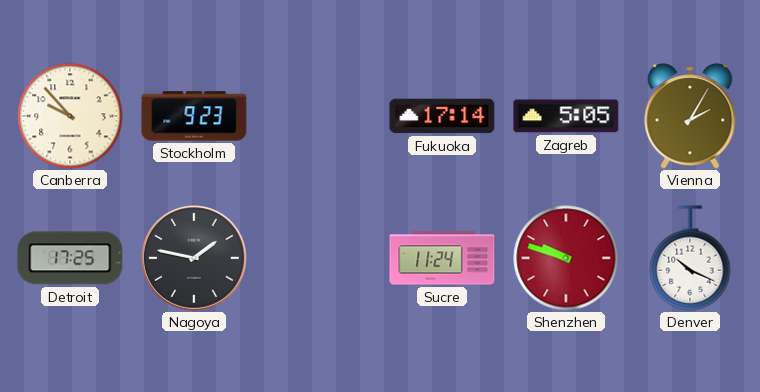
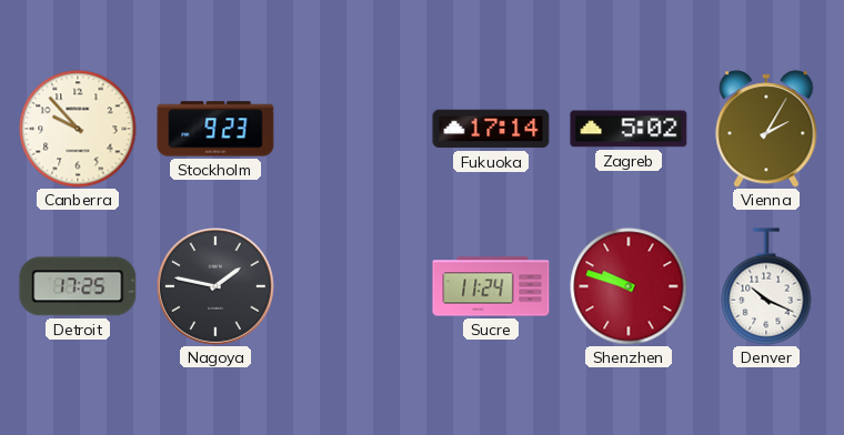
Zagreb: 5:05 -> 5:02 (629, 129)
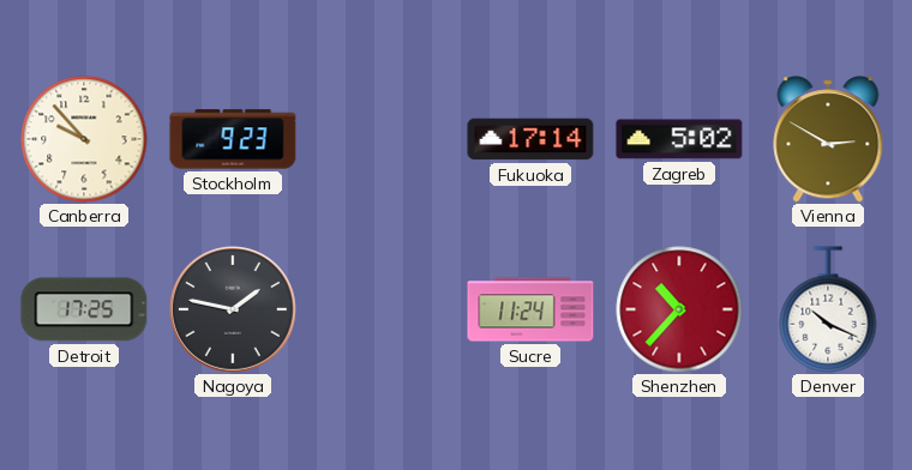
Vienna: 2:05 -> 2:50 (828, 139)
Shenzhen: 9:48 -> 10:37 (679, 309)
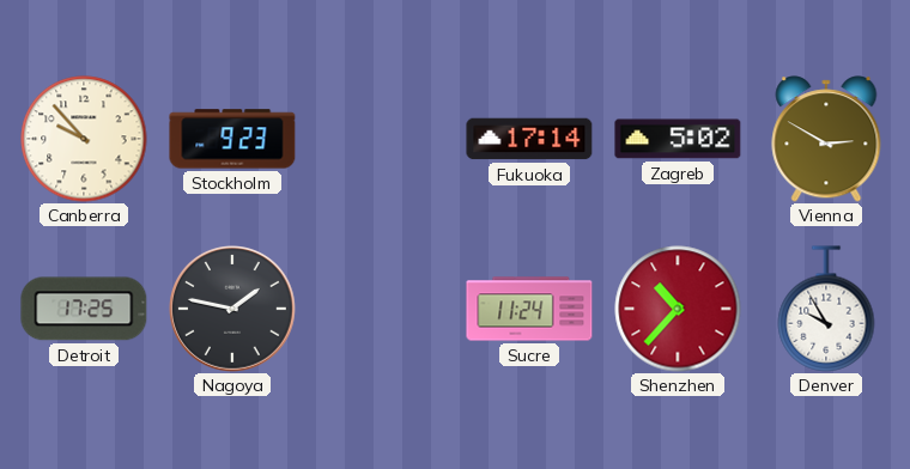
Denver: 10:19 -> 9:55 (826, 309)
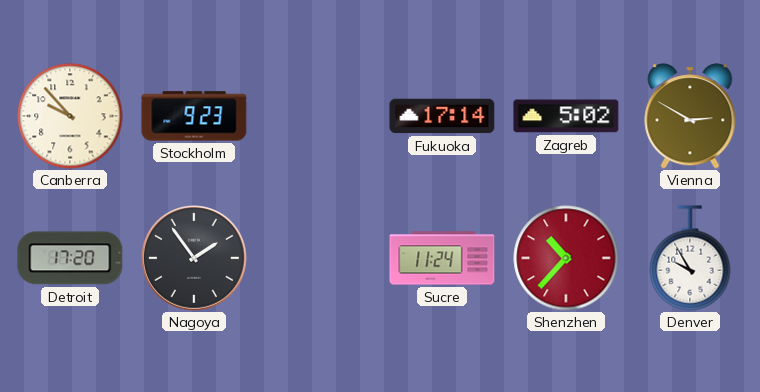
Detroit: 17:25 -> 17:20 (70, 258)
Nagoya: 1:47 -> 1:54 (195, 259)
